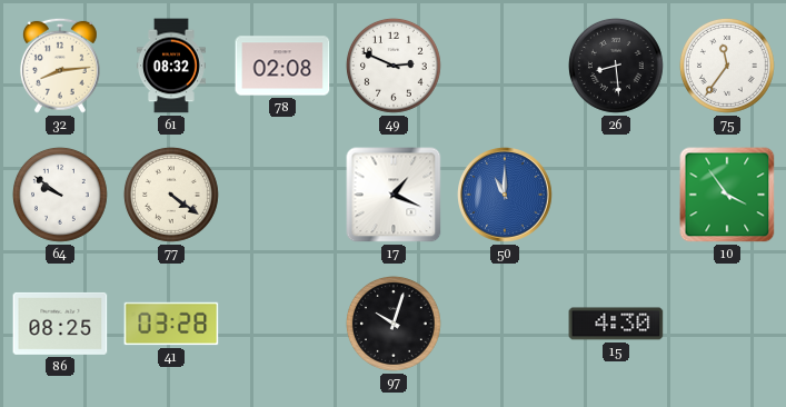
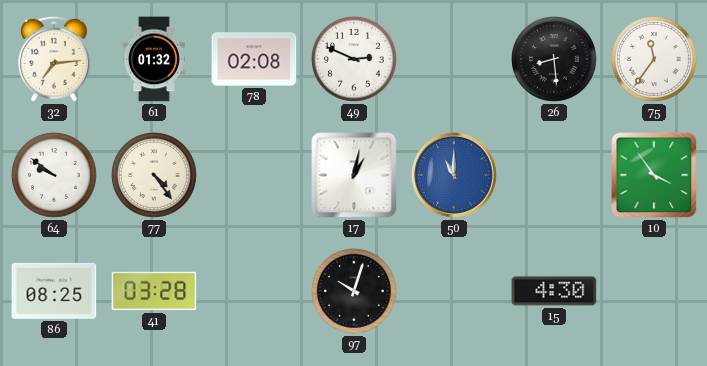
32: 8:14 -> 7:14 (54, 59)
61: 08:32 -> 01:32 (154, 59)
77: 4:21 -> 4:24 (154, 175)
17: 1:19 -> 1:02 (354, 175)
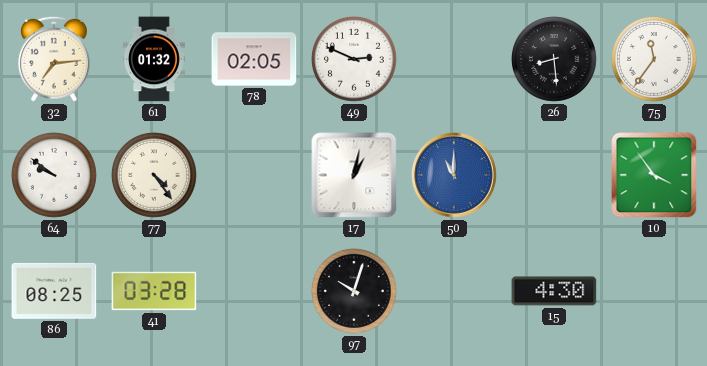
78: 02:08 -> 02:05 (254, 59)
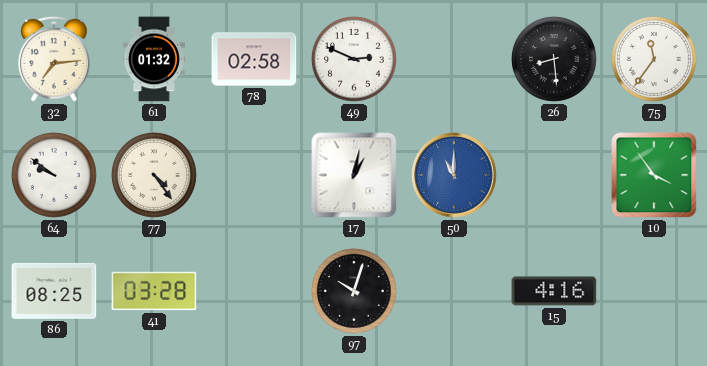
78: 02:05 -> 02:58 (254, 59)
15: 4:30 -> 4:16 (554, 291)
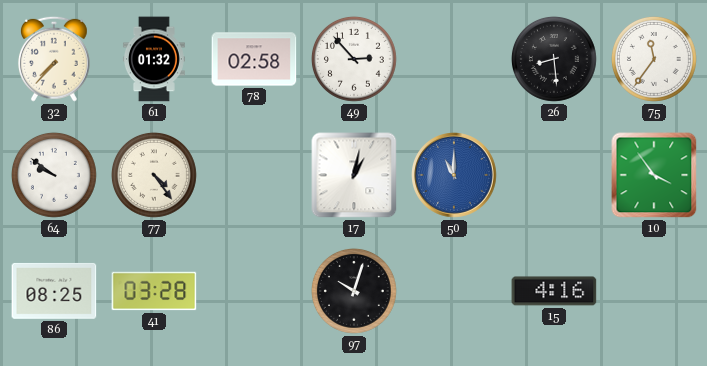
32: 7:14 -> 7:37 (54, 59)
49: 2:49 -> 2:53 (354, 59)
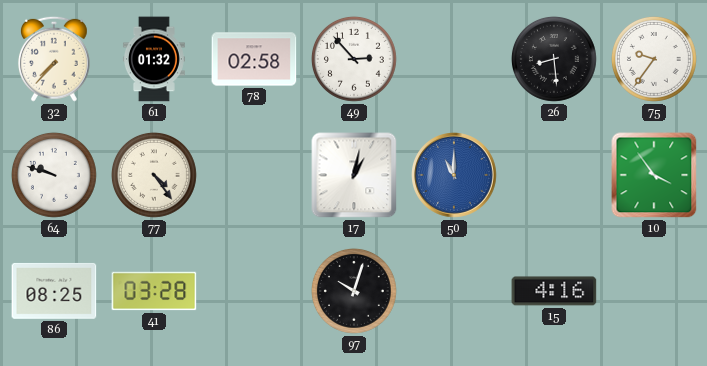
75: 11:36 -> 9:36 (654, 59)
64: 9:51 -> 9:48 (54, 175)
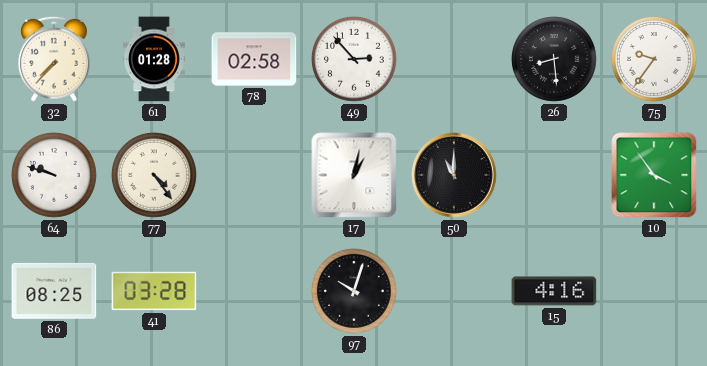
61: 01:32 -> 01:28 (154, 59)
50 dial: blue -> black (454, 175)
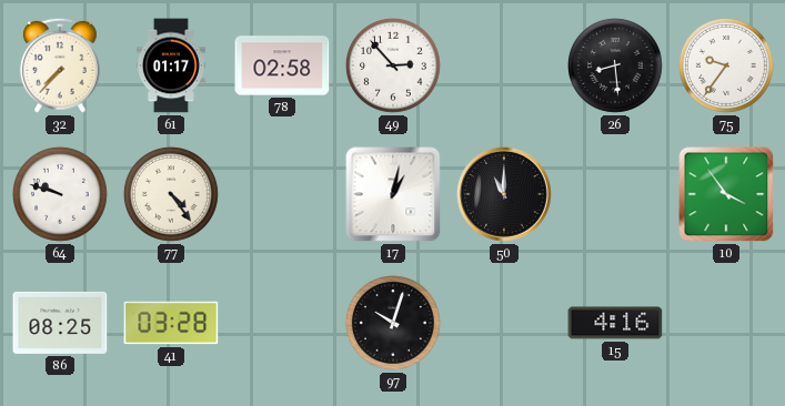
61: 01:28 -> 01:17 (171, 65)
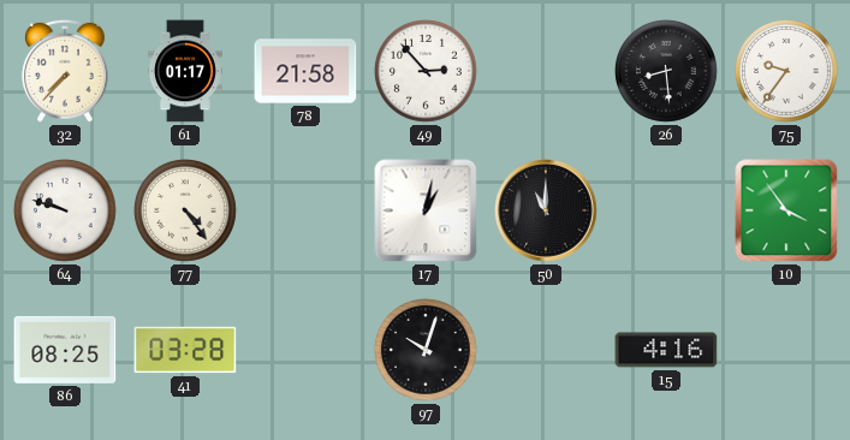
78: 02:58 -> 21:58 (305, 71)
